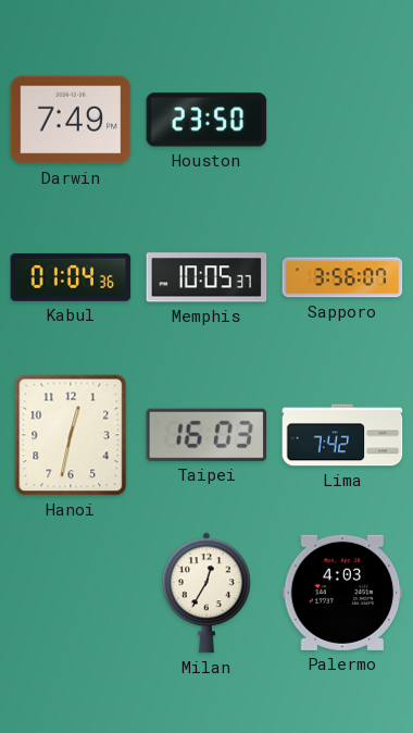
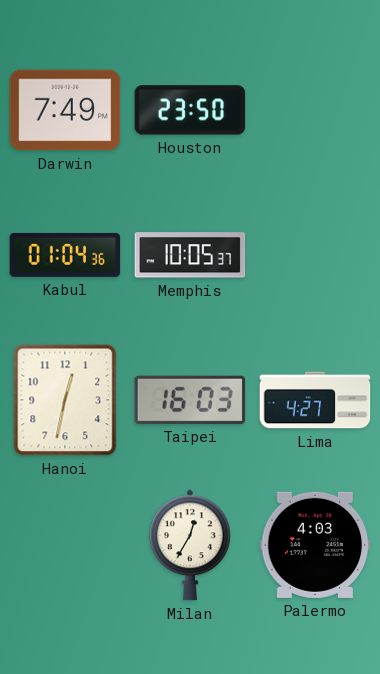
Sapporo: 3:56 -> none (342, 277)
Lima: 7:42 -> 4:27 (315, 400)
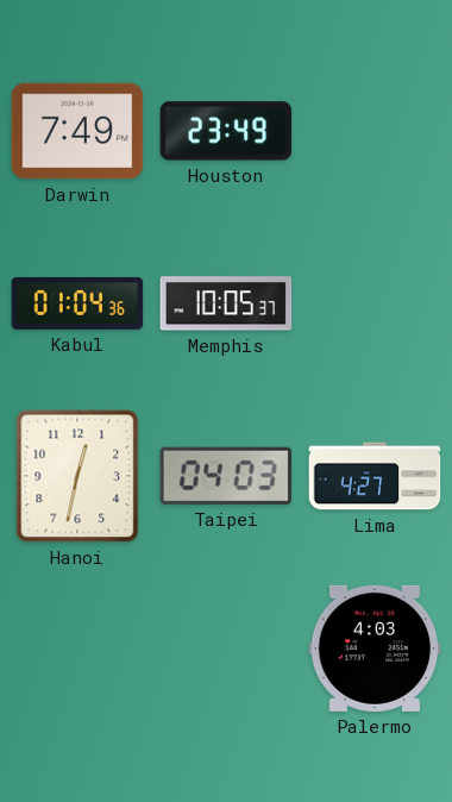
Houston: 23:50 -> 23:49 (226, 131)
Taipei: 16:03 -> 04:03 (226, 476)
Milan: 12:35 -> none (191, 545)
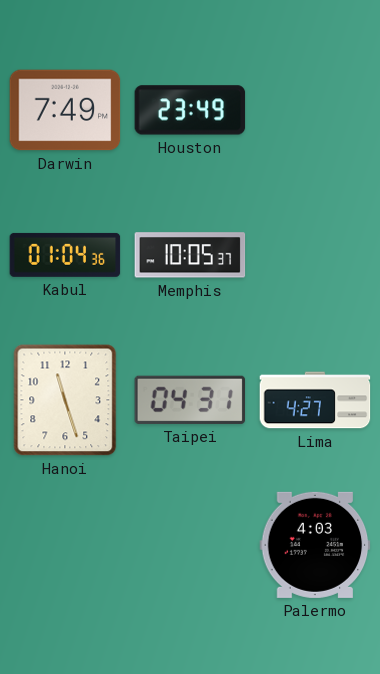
Hanoi: 12:32 -> 11:27 (65, 400)
Taipei: 04:03 -> 04:31 (190, 400)
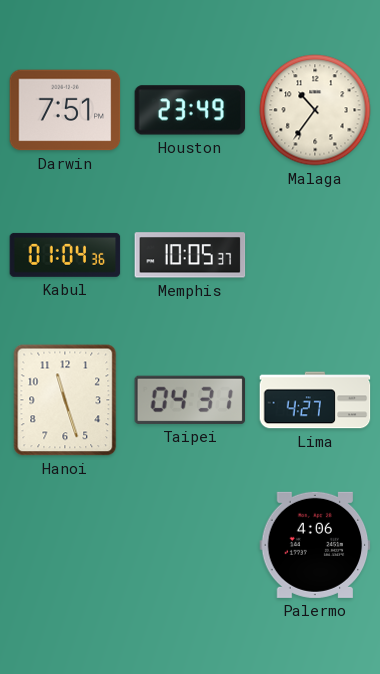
Darwin: 7:49 -> 7:51 (65, 110)
Malaga: none -> 10:36 (315, 110)
Palermo: 4:03 -> 4:06 (315, 545)
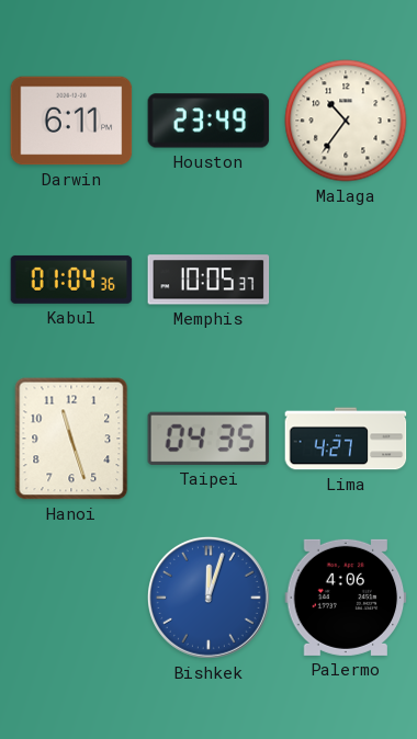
Darwin: 7:51 -> 6:11 (71, 121)
Taipei: 04:31 -> 04:35 (208, 439)
Bishkek: none -> 12:03 (208, 598)
